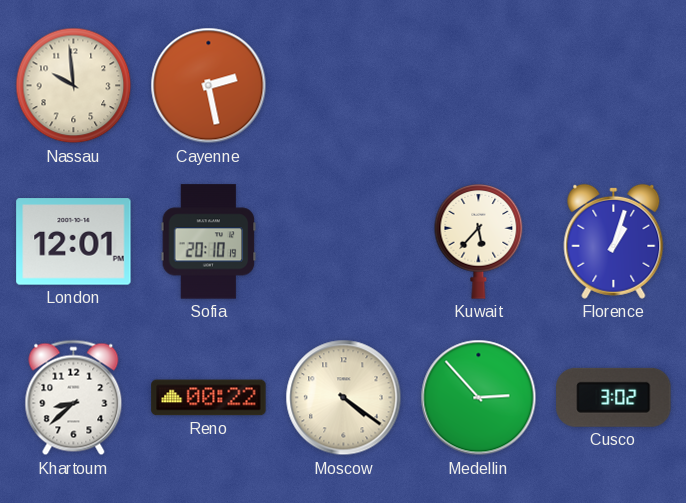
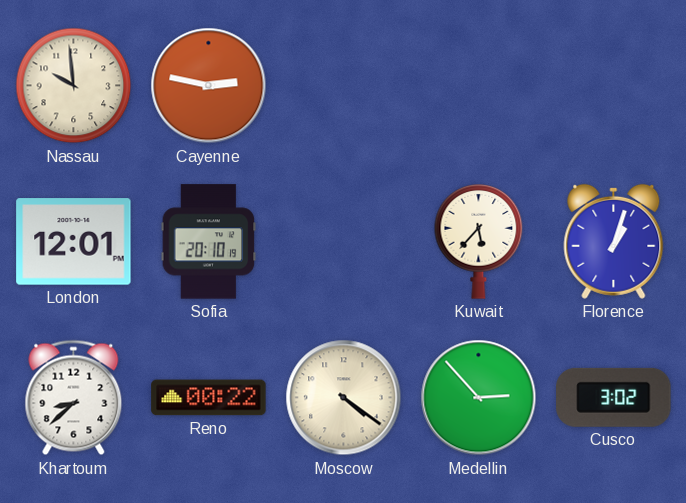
Cayenne: 2:28 -> 2:47 (209, 86)
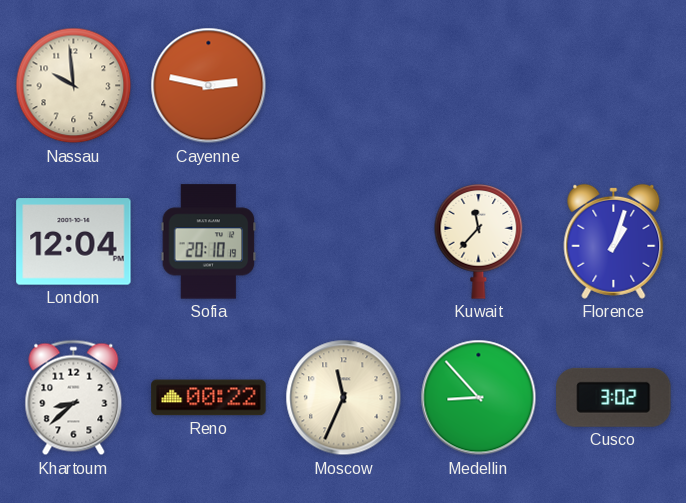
London: 12:01 -> 12:04 (74, 242)
Kuwait: 5:37 -> 11:37 (479, 242)
Moscow: 4:21 -> 11:34 (344, 398)
Medellin: 2:53 -> 8:53 (479, 398)
